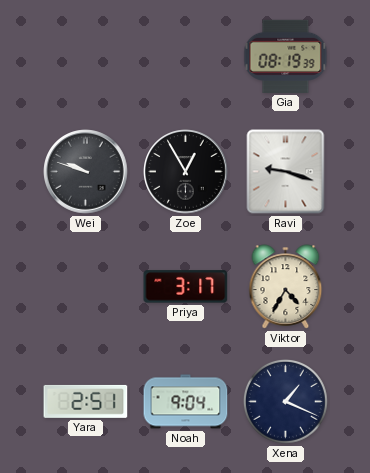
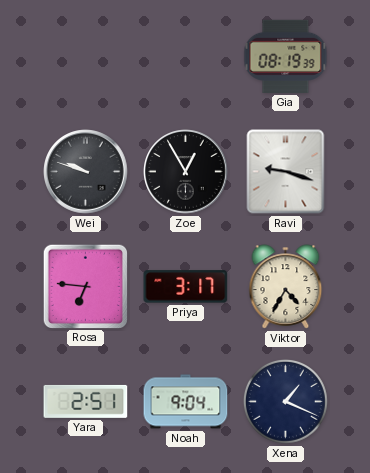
Rosa: none -> 6:46 (85, 286)
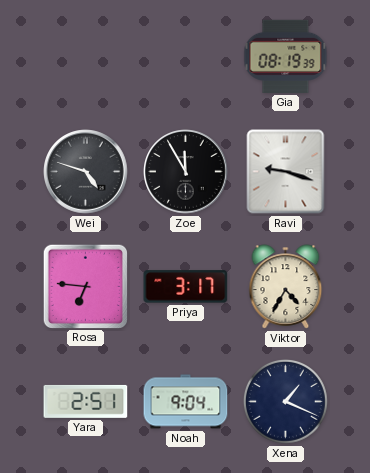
Wei: 9:48 -> 4:48 (86, 172)
Zoe: 12:55 -> 11:55 (186, 172)
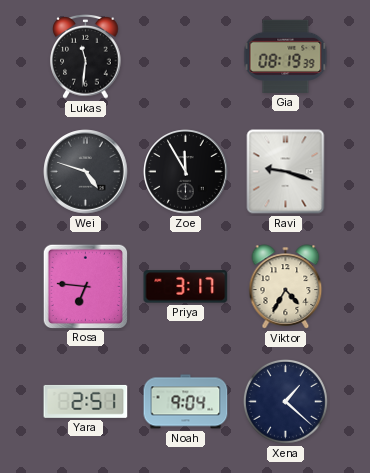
Lukas: none -> 11:31 (86, 57)
Xena: 1:19 -> 1:22 (286, 402)
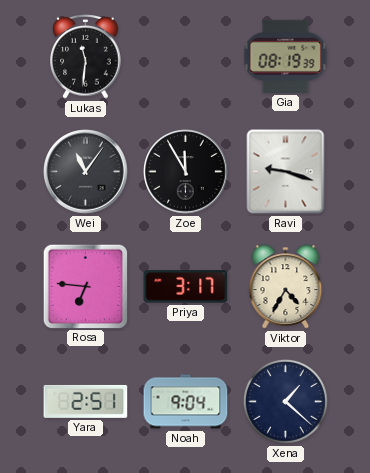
Wei: 4:48 -> 11:06 (86, 172)
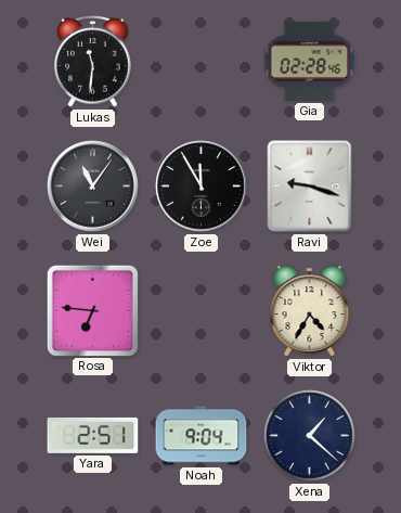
Gia: 08:19 -> 02:28 (310, 61)
Priya: 3:17 -> none (186, 287)
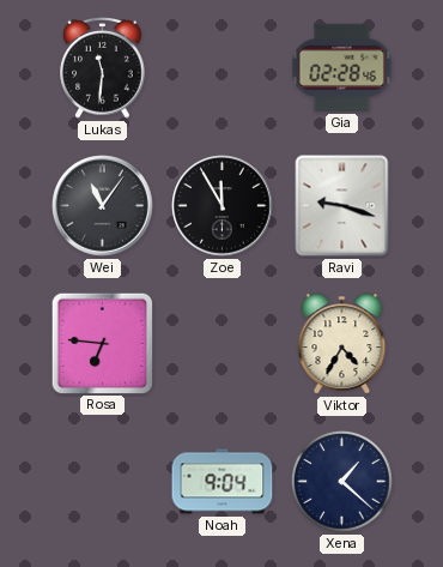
Yara: 2:51 -> none (93, 435)
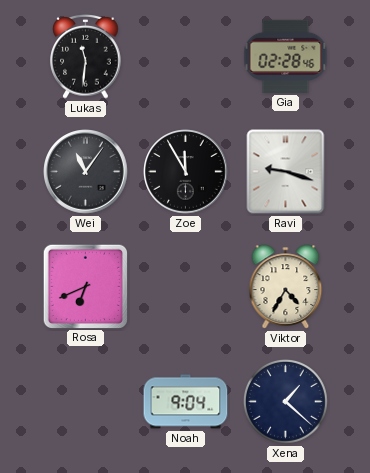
Rosa: 6:46 -> 6:41 (85, 286)
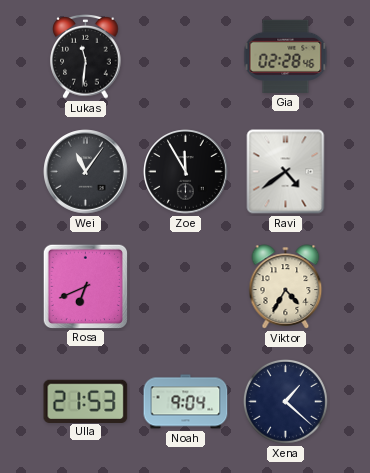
Ravi: 9:18 -> 4:39 (286, 172)
Ulla: none -> 21:53 (86, 401)
